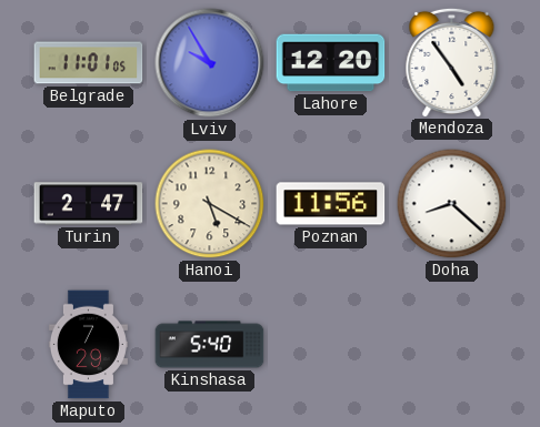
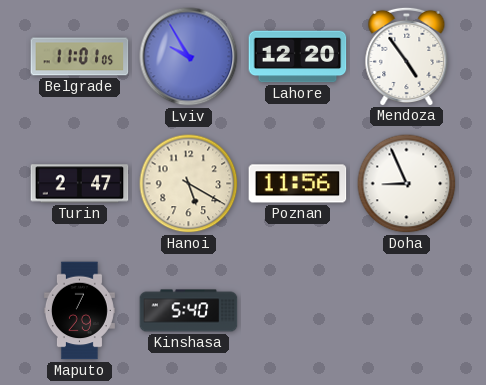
Doha: 8:22 -> 8:56 (407, 184)
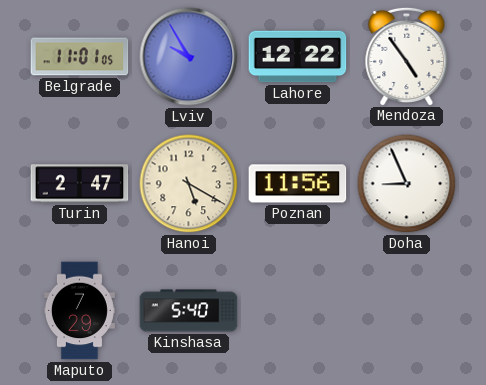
Lahore: 12:20 -> 12:22 (298, 57)
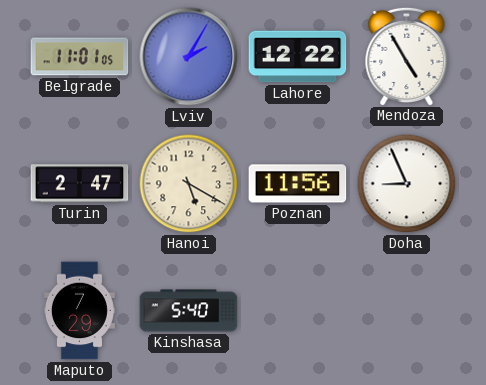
Lviv: 9:55 -> 2:05 (189, 57)
Mendoza: 4:54 -> 4:55 (407, 56)
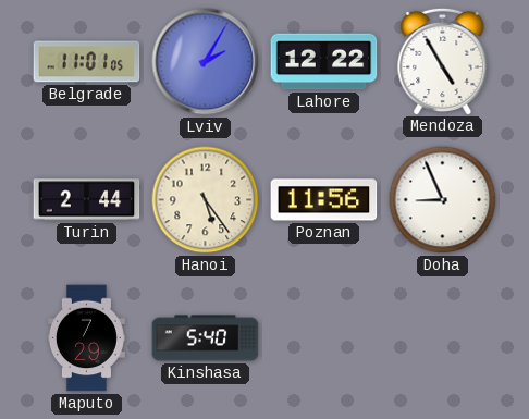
Turin: 2:47 -> 2:44 (87, 200)
Hanoi: 5:20 -> 5:24 (206, 200)
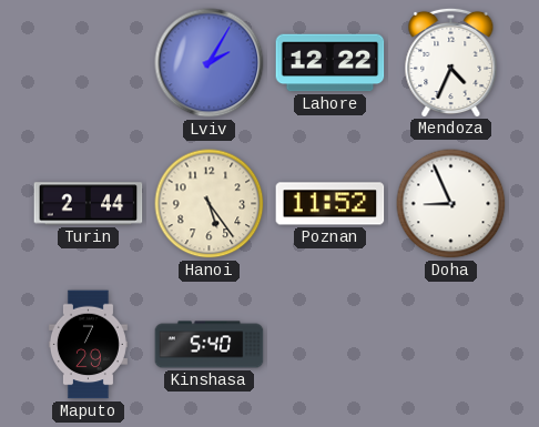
Belgrade: 11:01 -> none (87, 62)
Mendoza: 4:55 -> 4:34 (451, 62)
Poznan: 11:56 -> 11:52 (330, 204)
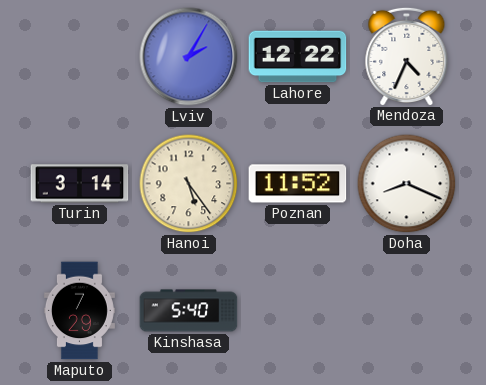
Turin: 2:44 -> 3:14 (80, 184)
Doha: 8:56 -> 8:19 (407, 184)
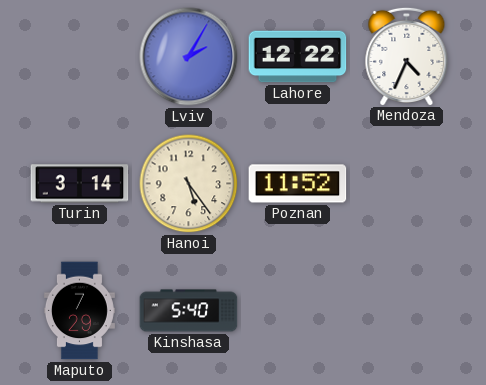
Doha: 8:19 -> none (407, 184)
